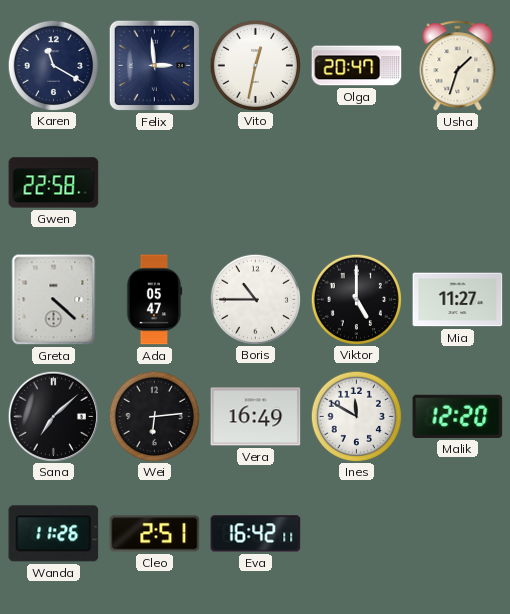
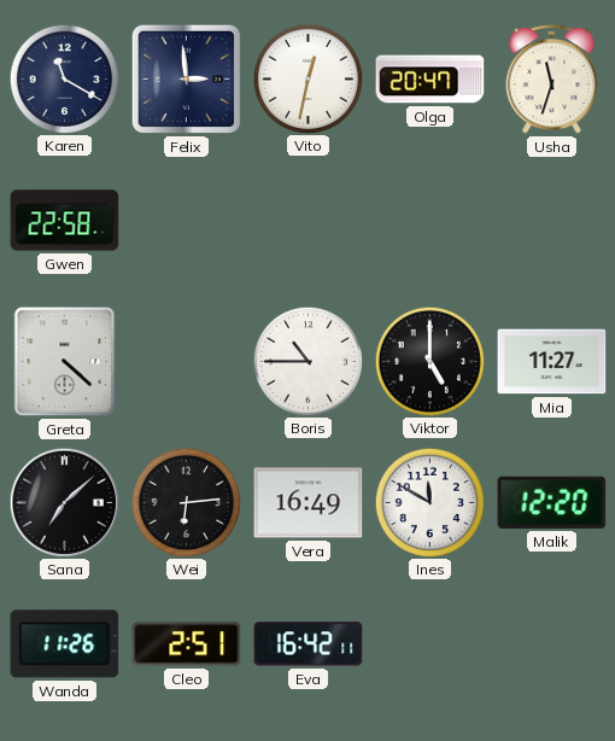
Usha: 1:33 -> 11:33 (552, 80)
Ada: 05:47 -> none (154, 300)
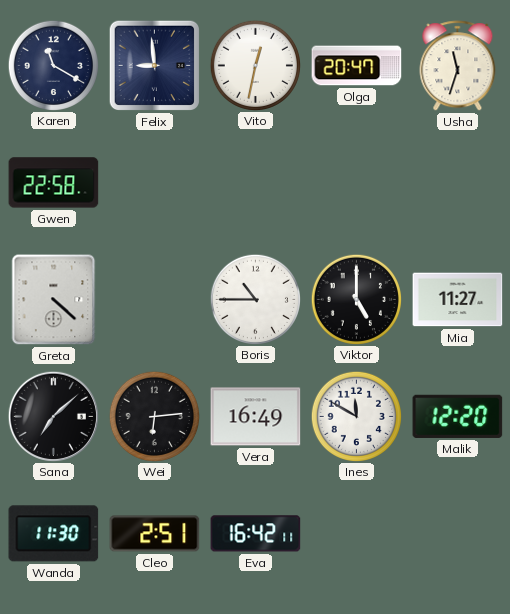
Felix: 2:59 -> 8:59 (155, 66)
Wanda: 11:26 -> 11:30 (54, 534)
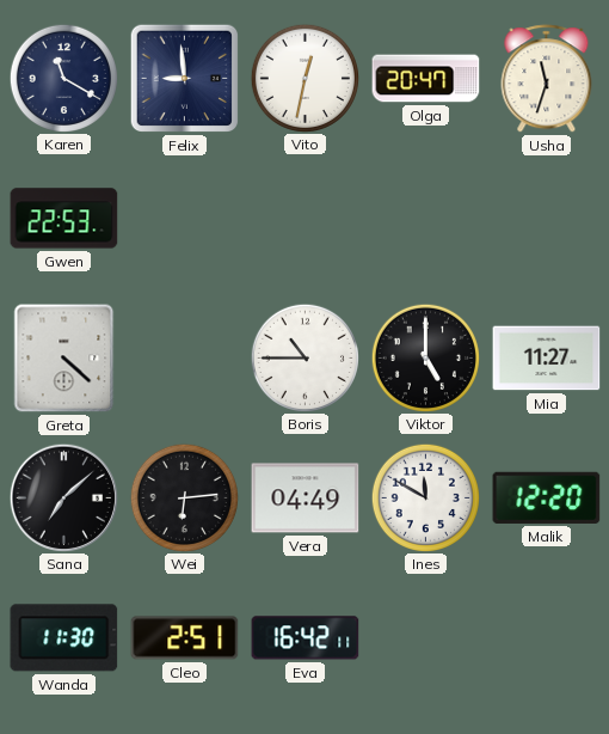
Gwen: 22:58 -> 22:53 (64, 219)
Vera: 16:49 -> 04:49 (306, 498)
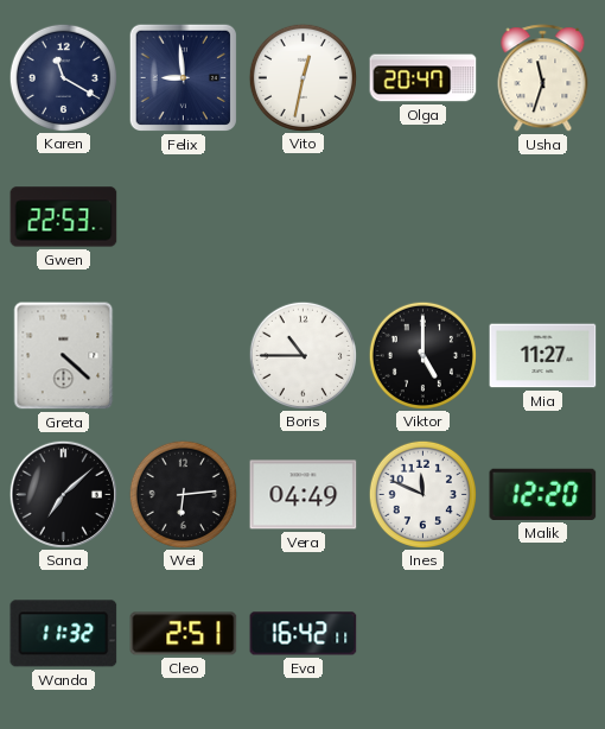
Ines: 11:50 -> 11:49 (422, 494)
Wanda: 11:30 -> 11:32 (64, 634)
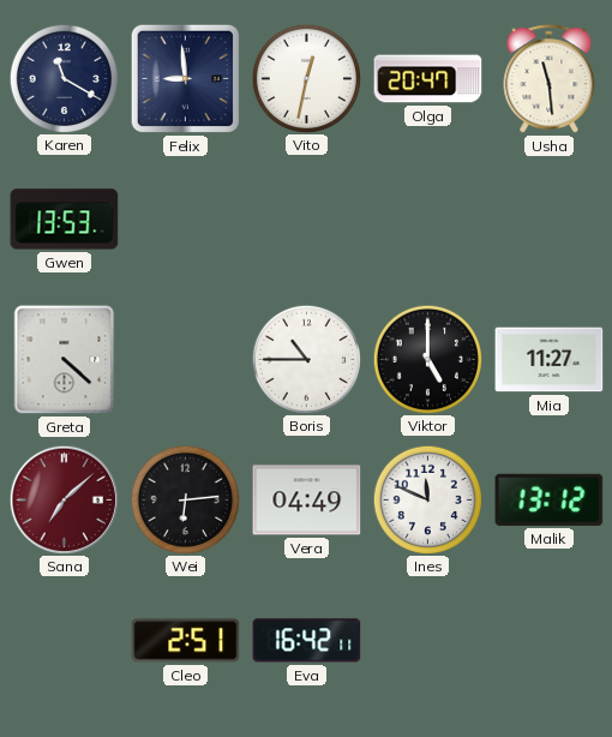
Usha: 11:33 -> 11:29 (550, 79)
Gwen: 22:53 -> 13:53 (65, 220)
Sana dial: black -> burgundy (64, 499)
Malik: 12:20 -> 13:12 (550, 499)
Wanda: 11:32 -> none (64, 634)
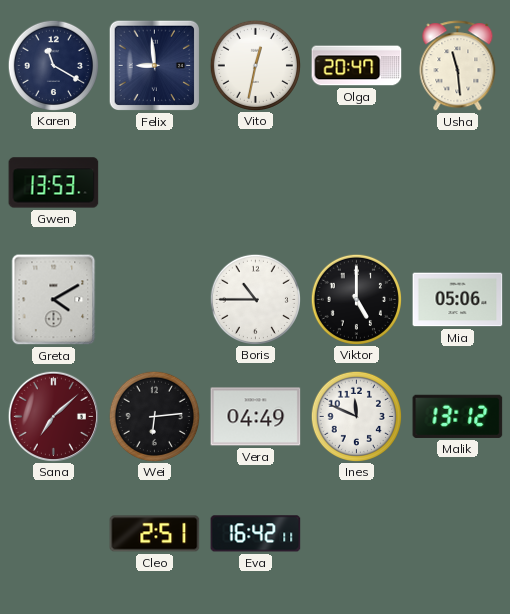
Greta: 4:22 -> 4:10 (54, 300)
Mia: 11:27 -> 05:06 (458, 300)
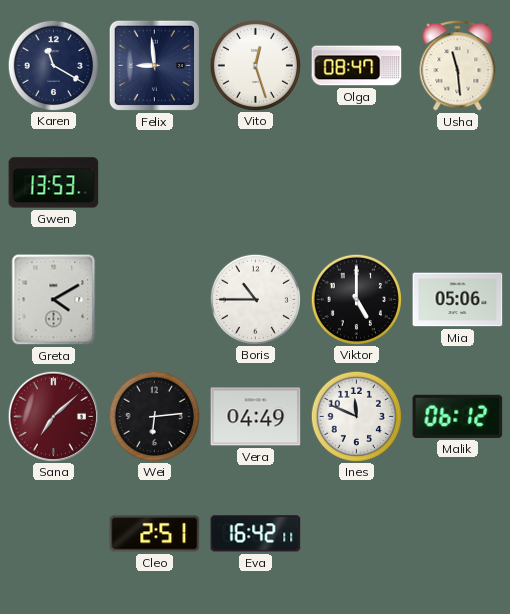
Vito: 12:32 -> 12:27 (255, 65)
Olga: 20:47 -> 08:47 (357, 66)
Malik: 13:12 -> 06:12 (458, 416)
